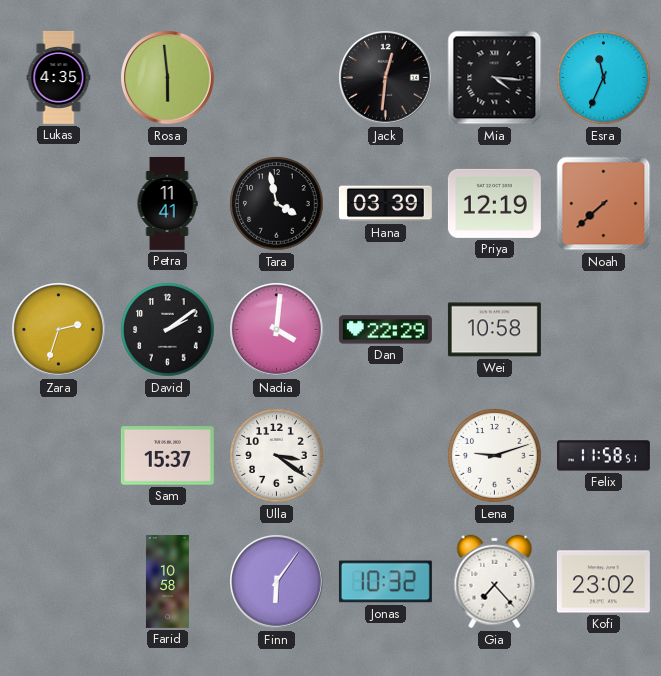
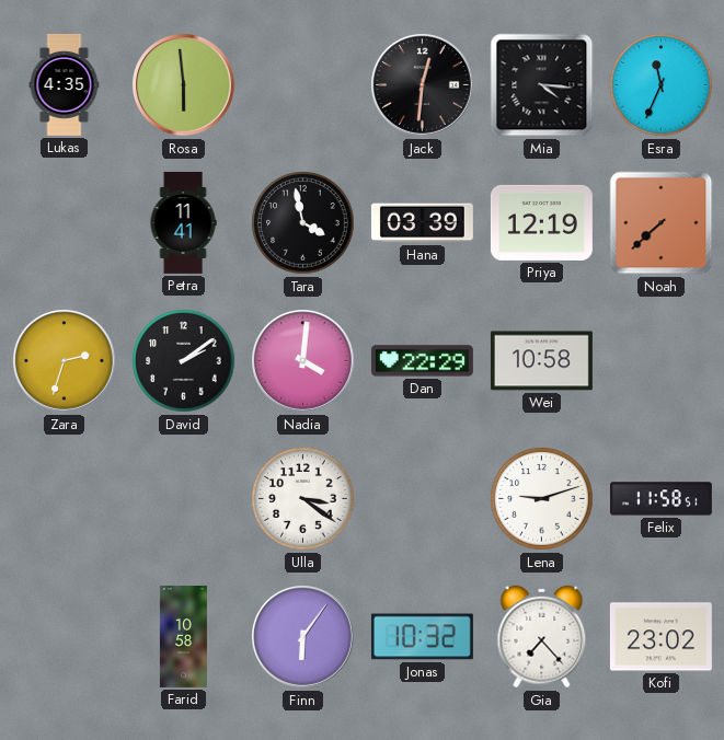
Sam: 15:37 -> none (167, 456)
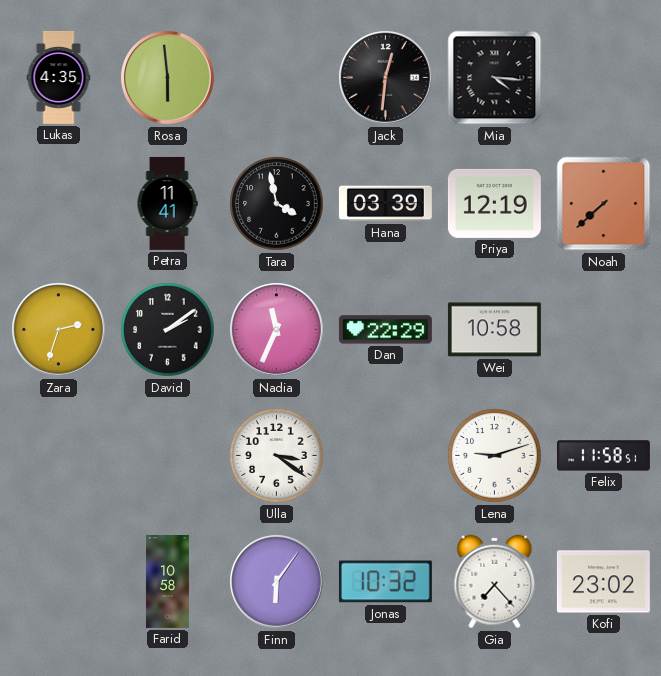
Esra: 11:34 -> none (662, 85)
Nadia: 4:01 -> 11:34 (277, 330)
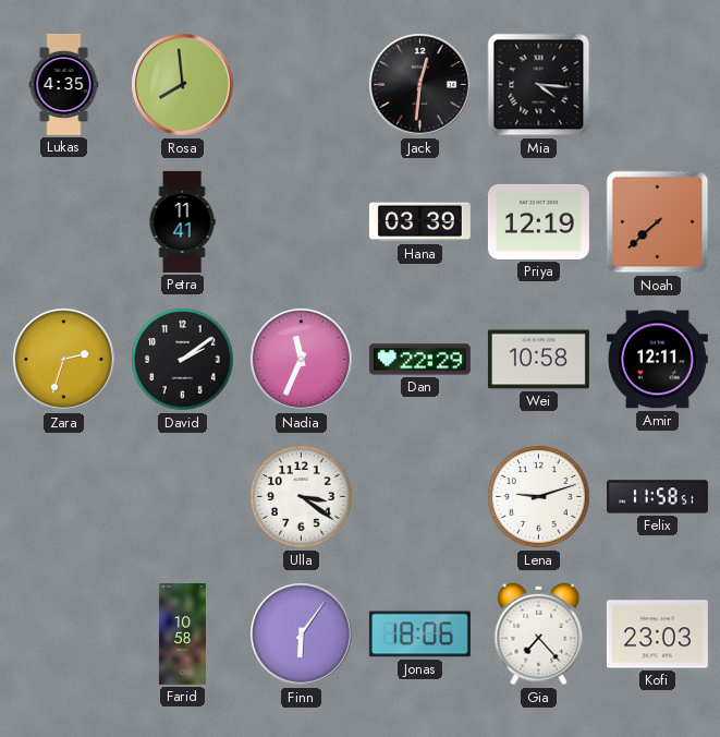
Rosa: 5:59 -> 7:59 (183, 85)
Tara: 3:58 -> none (277, 204)
Amir: none -> 12:11 (657, 360)
Jonas: 10:32 -> 18:06 (419, 635)
Kofi: 23:02 -> 23:03 (657, 635)
